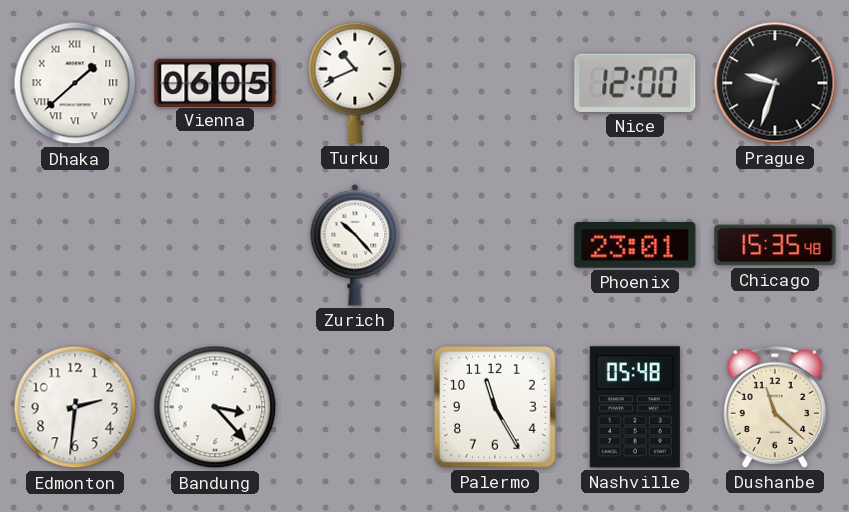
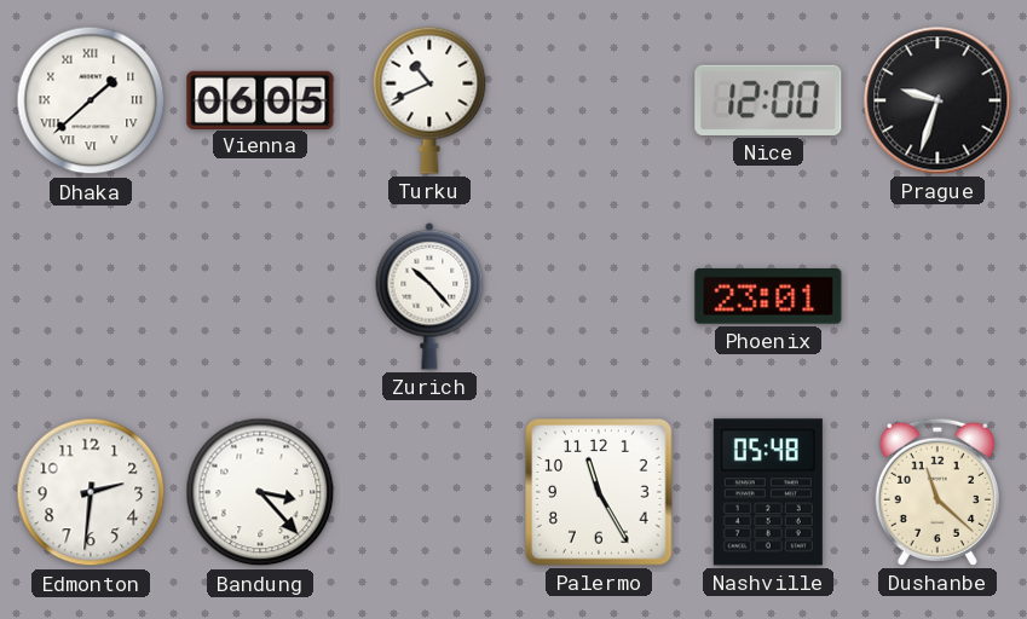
Chicago: 15:35 -> none (775, 245)
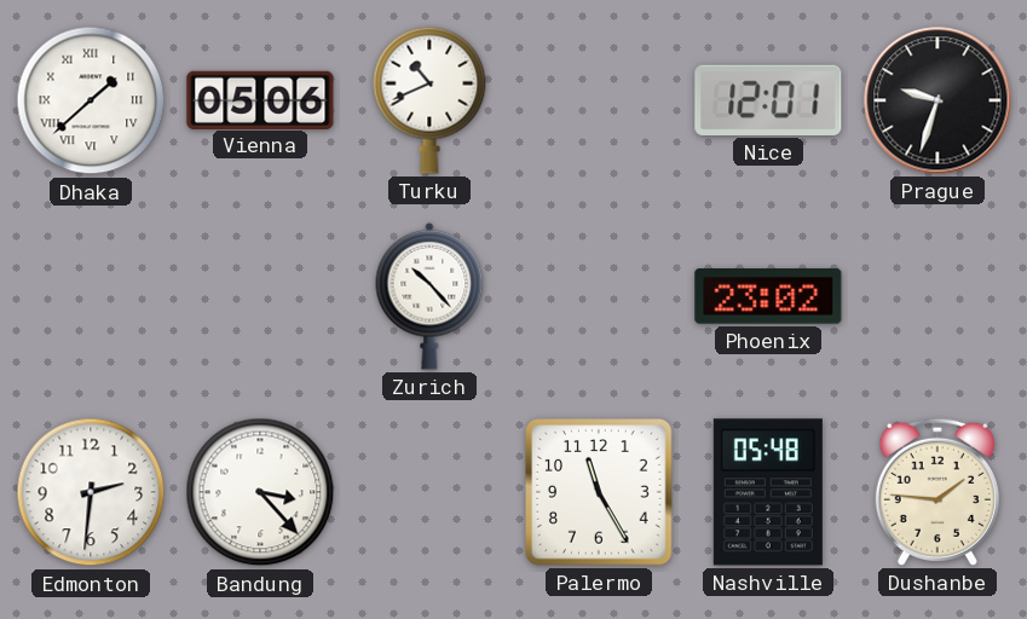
Vienna: 06:05 -> 05:06 (260, 99)
Nice: 12:00 -> 12:01 (768, 100)
Phoenix: 23:01 -> 23:02 (768, 296)
Dushanbe: 11:22 -> 1:46 (937, 492)
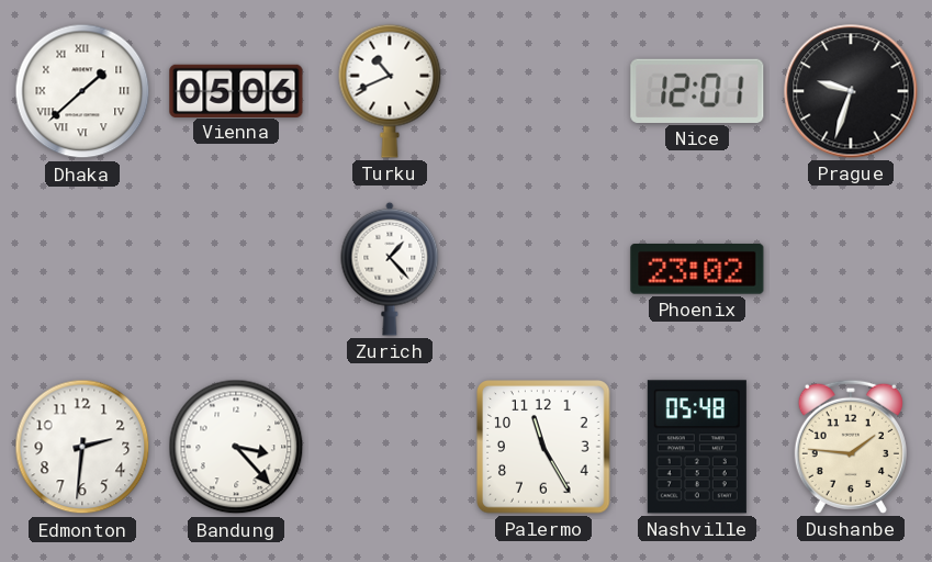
Zurich: 10:23 -> 1:23 (390, 269)
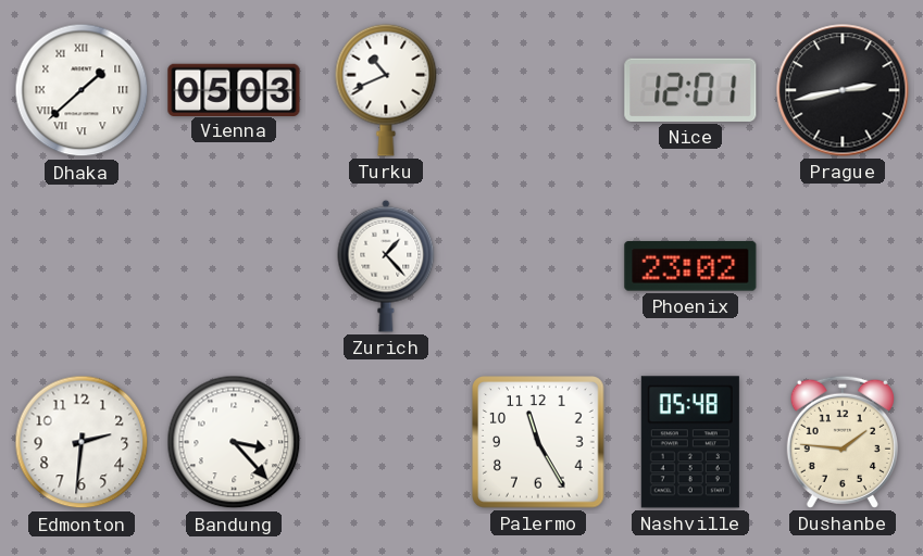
Vienna: 05:06 -> 05:03 (234, 89)
Prague: 9:33 -> 2:43 (843, 90)
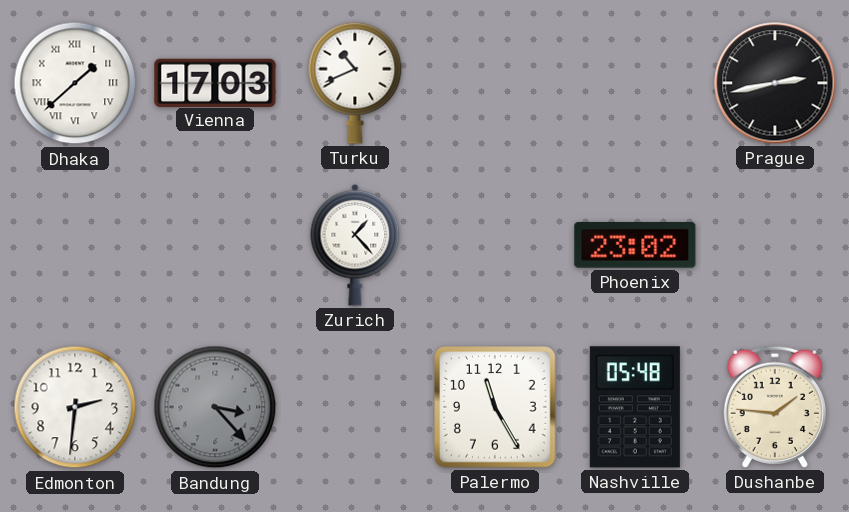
Vienna: 05:03 -> 17:03 (215, 82)
Nice: 12:01 -> none (690, 90)
Bandung dial: white -> grey (215, 407)
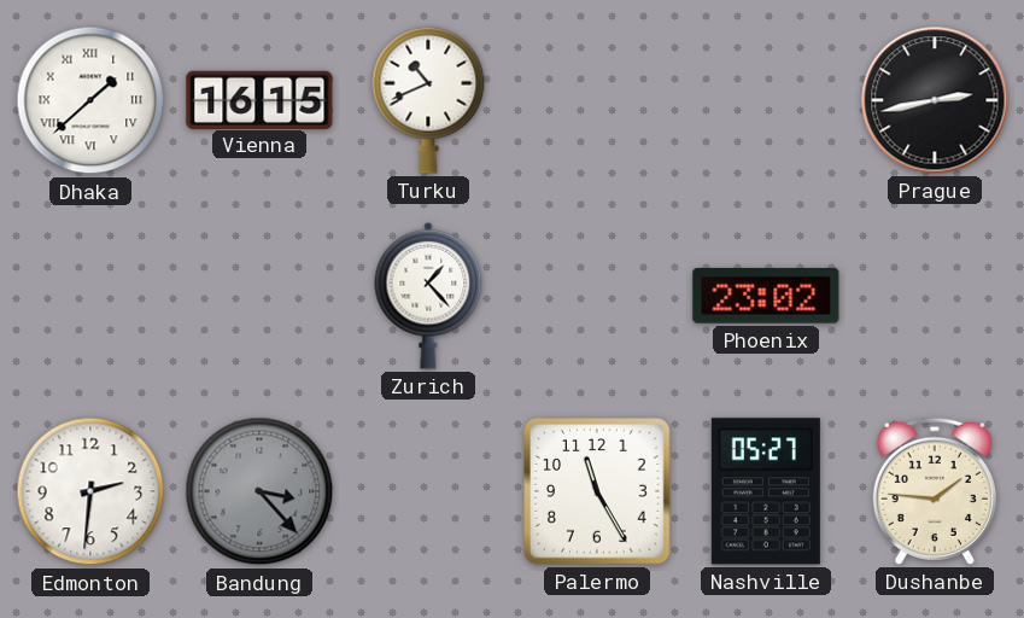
Vienna: 17:03 -> 16:15 (259, 99)
Nashville: 05:48 -> 05:27 (766, 491)
